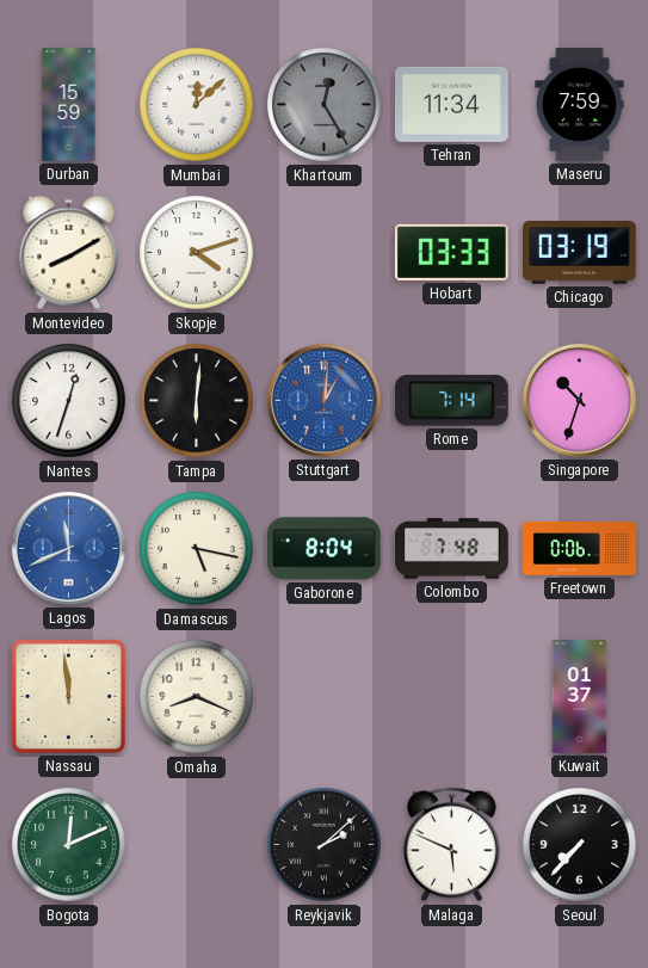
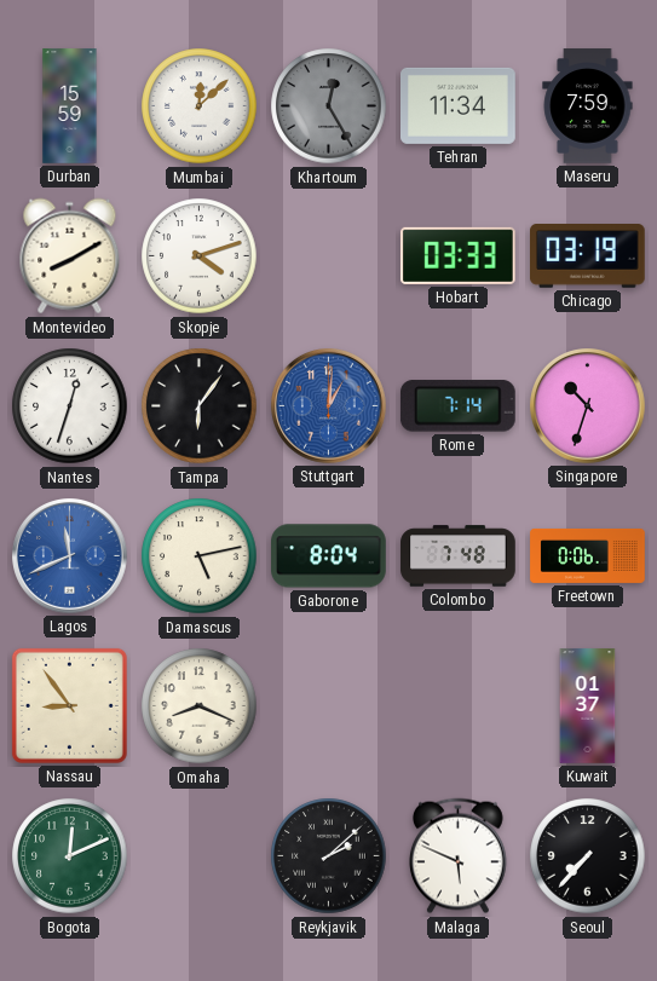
Tampa: 6:01 -> 6:06 (200, 406)
Damascus: 5:17 -> 5:13 (200, 556)
Nassau: 11:59 -> 8:54 (69, 705)
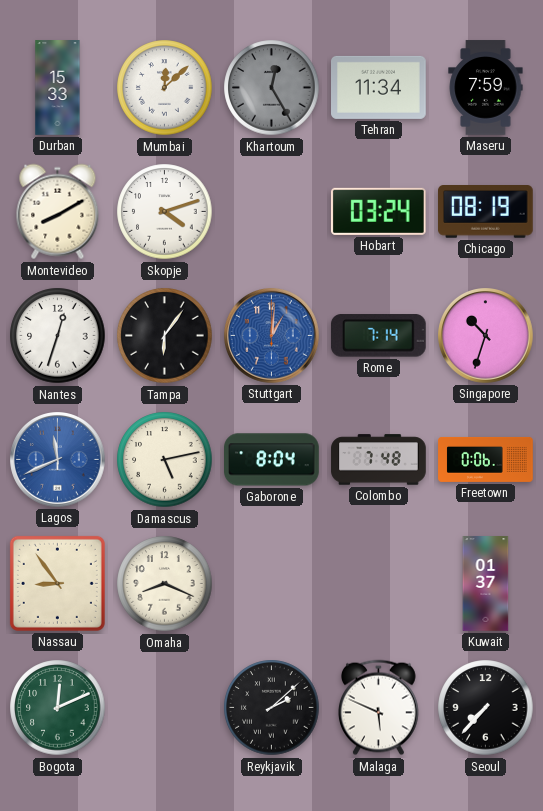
Durban: 15:59 -> 15:33 (58, 88)
Hobart: 03:33 -> 03:24 (378, 211)
Chicago: 03:19 -> 08:19 (486, 212)
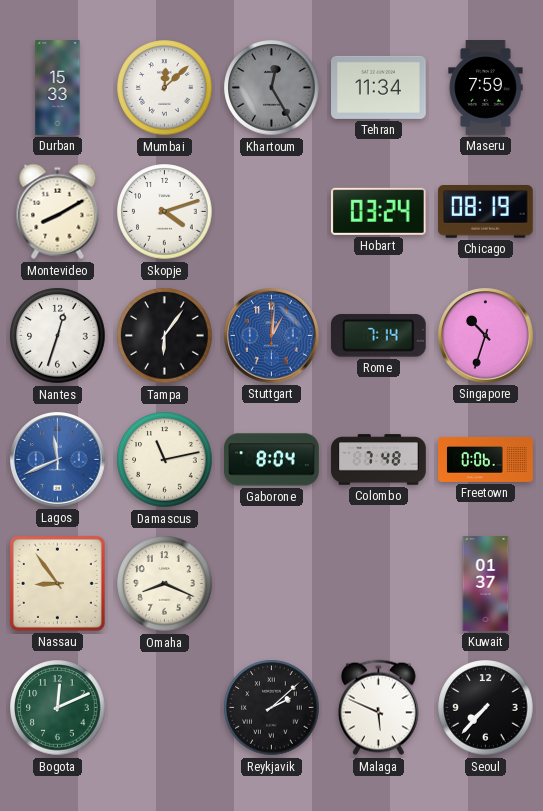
Damascus: 5:13 -> 11:13 (165, 460)
